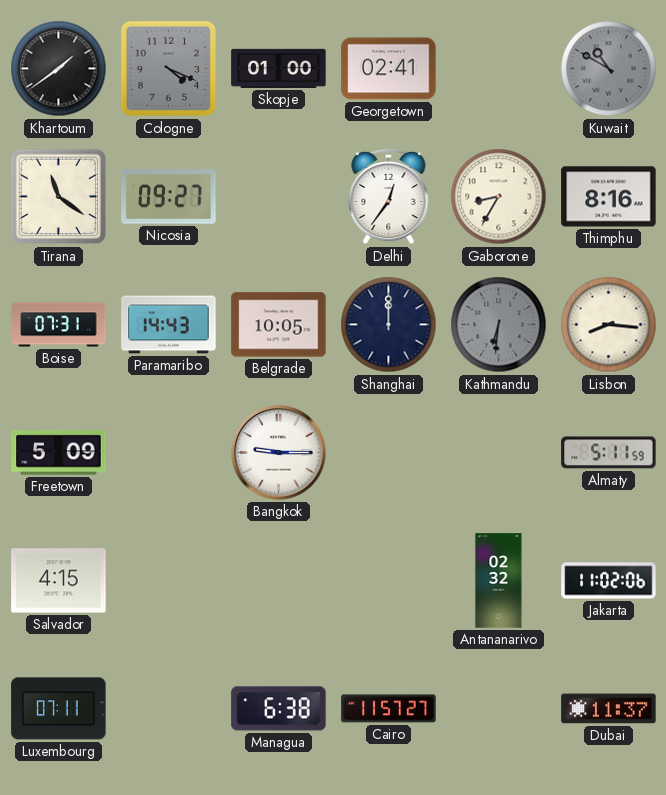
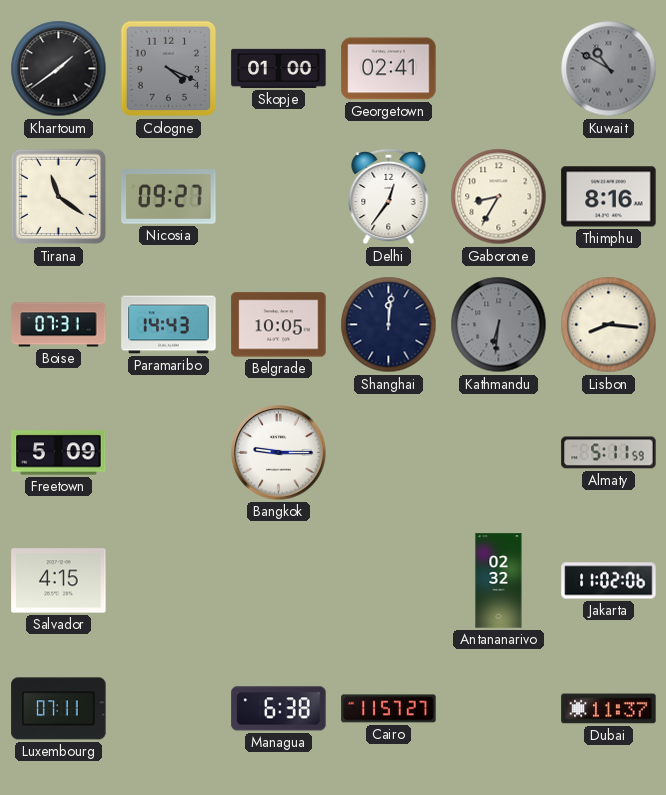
Shanghai: 12:00 -> 12:01 (389, 325)
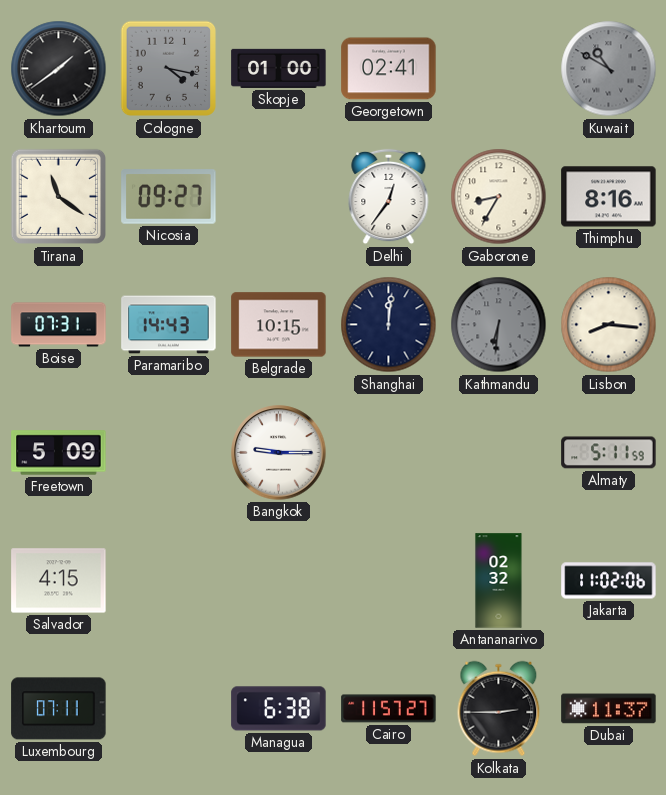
Cologne: 4:19 -> 4:17 (169, 69)
Belgrade: 10:05 -> 10:15 (279, 325)
Kolkata: none -> 2:45 (499, 709)
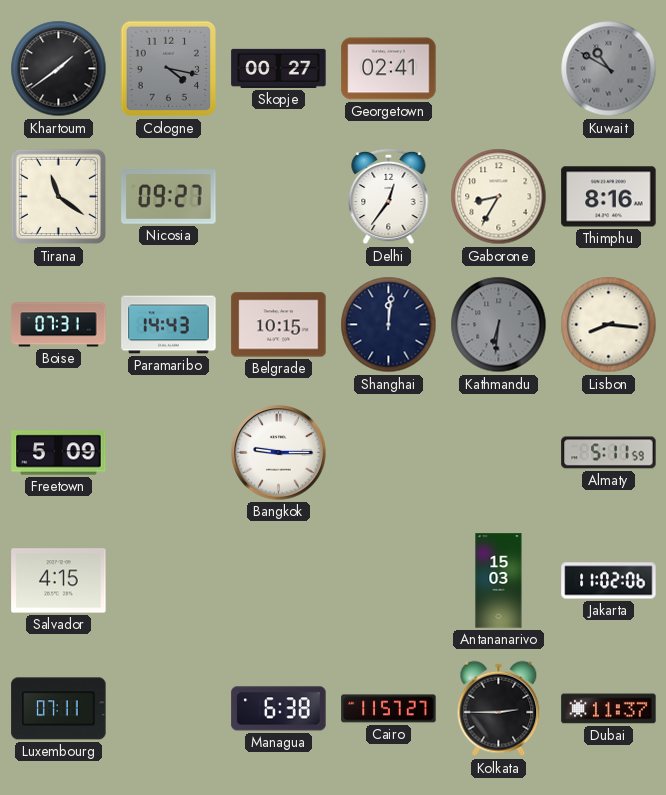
Skopje: 01:00 -> 00:27 (279, 68)
Antananarivo: 02:32 -> 15:03 (499, 581)
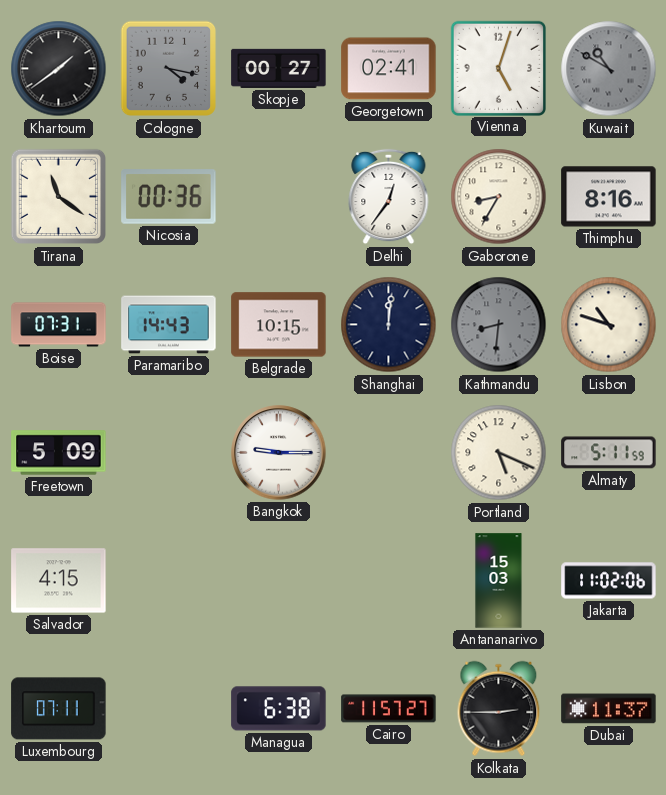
Vienna: none -> 5:03 (498, 68)
Nicosia: 09:27 -> 00:36 (169, 197)
Kathmandu: 6:31 -> 8:31 (499, 325)
Lisbon: 8:16 -> 10:48 (609, 325)
Portland: none -> 5:19 (499, 453)
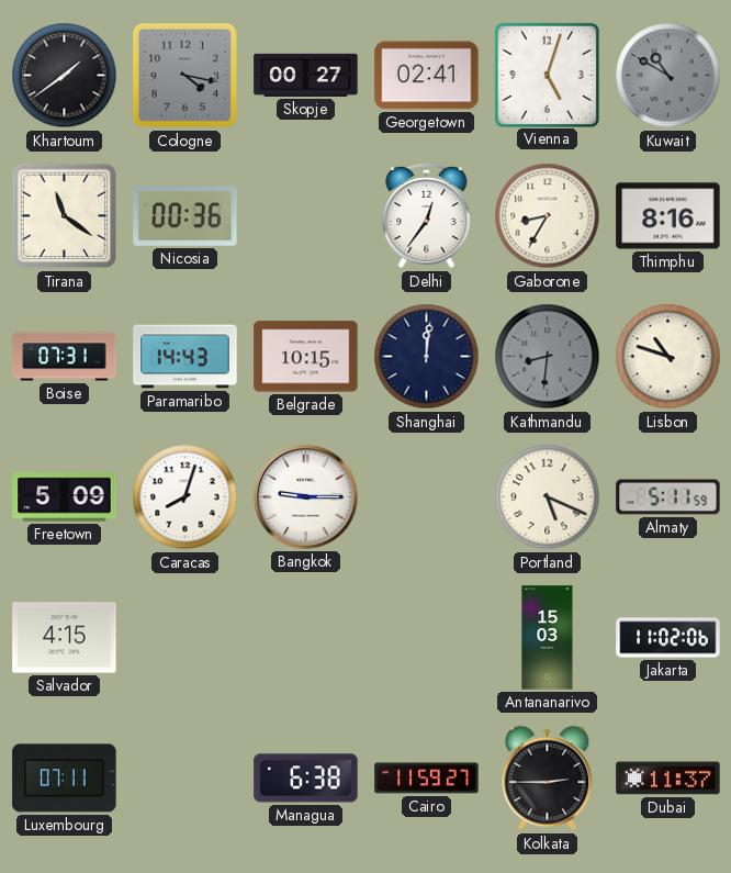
Caracas: none -> 8:03 (185, 497)
Cairo: 11:57 -> 11:59 (427, 779)
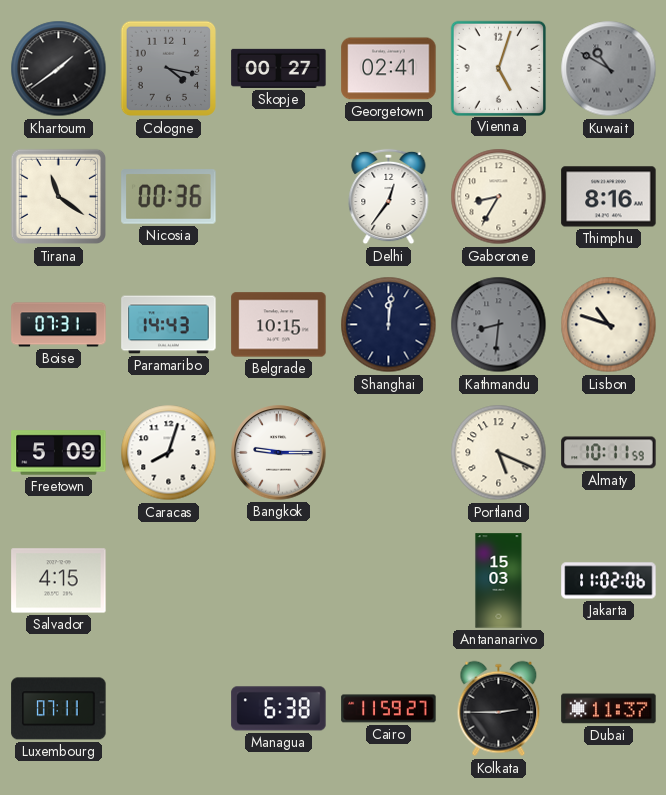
Almaty: 5:11 -> 10:11 (609, 453)
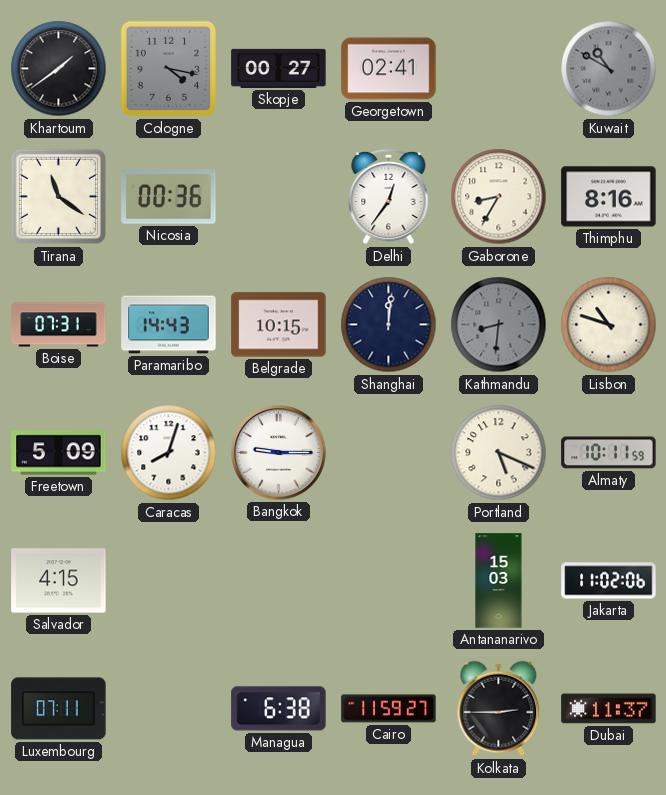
Vienna: 5:03 -> none (498, 68)
